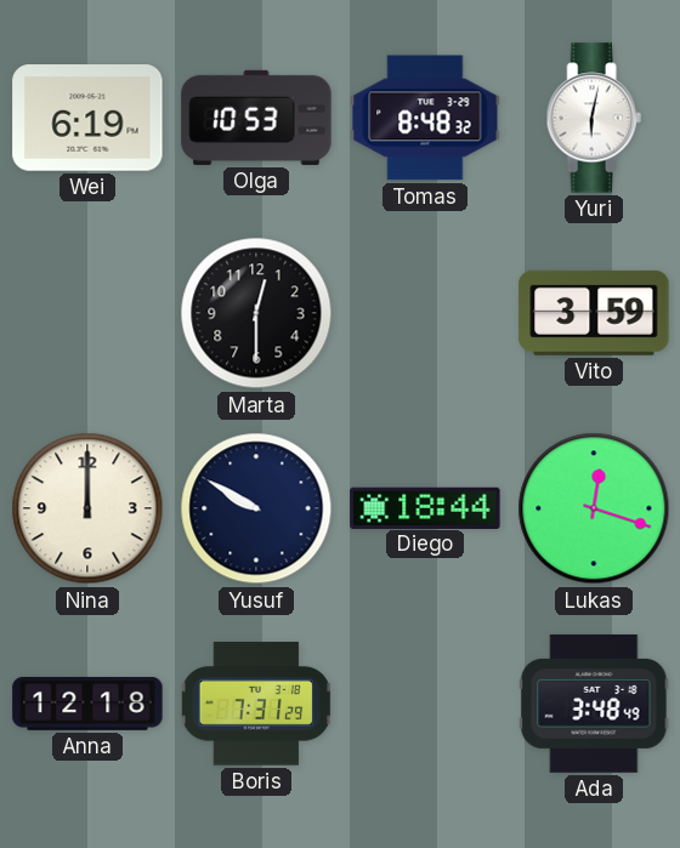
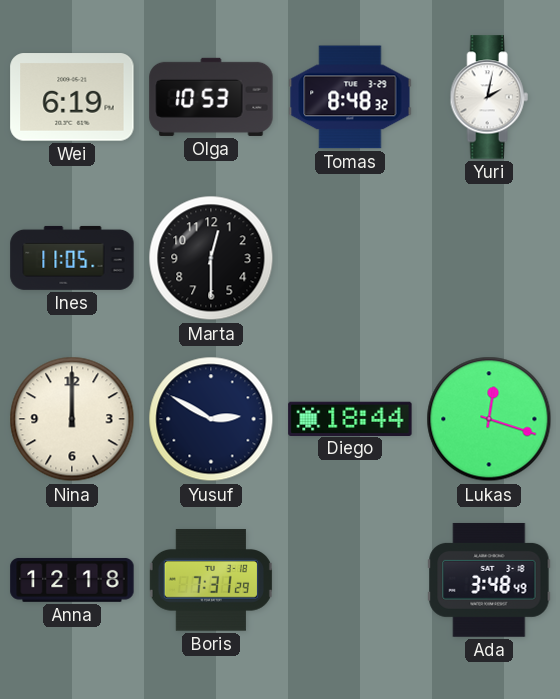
Yuri: 6:02 -> 2:02 (489, 97)
Ines: none -> 11:05 (72, 258)
Vito: 3:59 -> none (594, 313)
Yusuf: 9:50 -> 2:50 (211, 419)
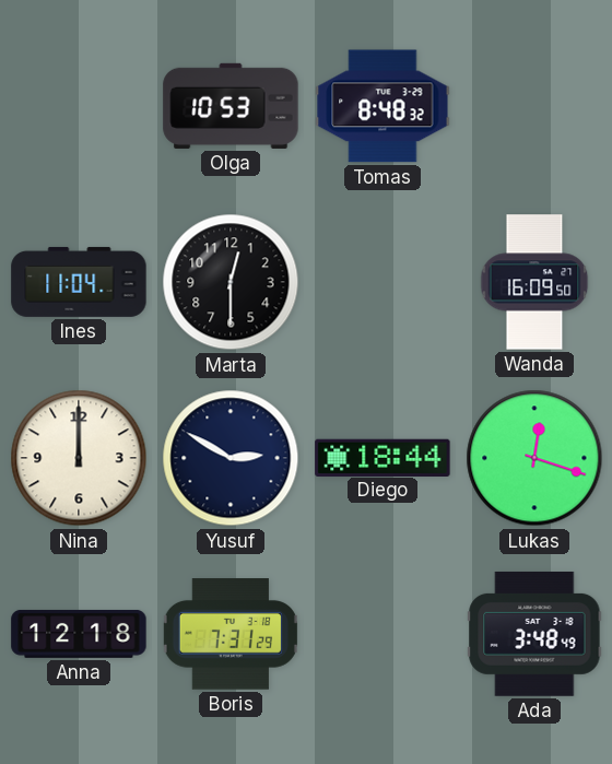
Wei: 6:19 -> none (72, 97)
Yuri: 2:02 -> none (489, 97)
Ines: 11:05 -> 11:04 (79, 282)
Wanda: none -> 16:09 (534, 282)
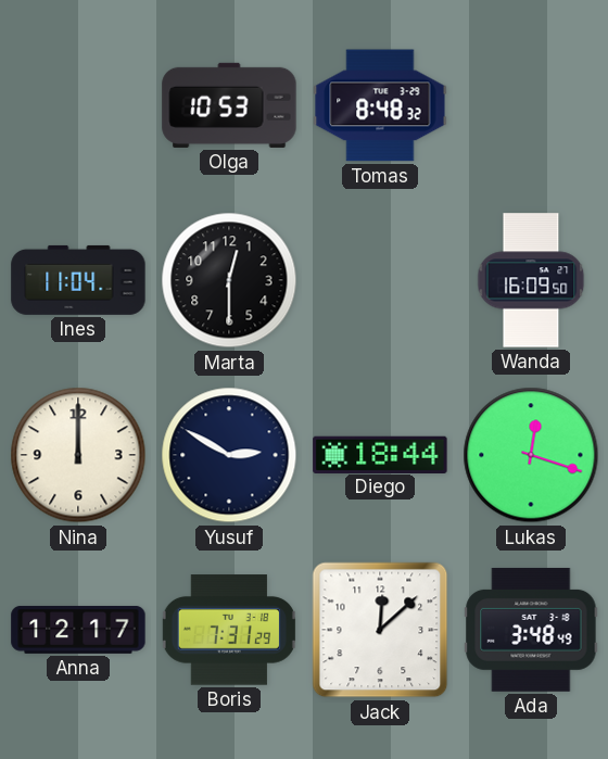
Anna: 12:18 -> 12:17 (78, 630)
Jack: none -> 12:08 (380, 630)
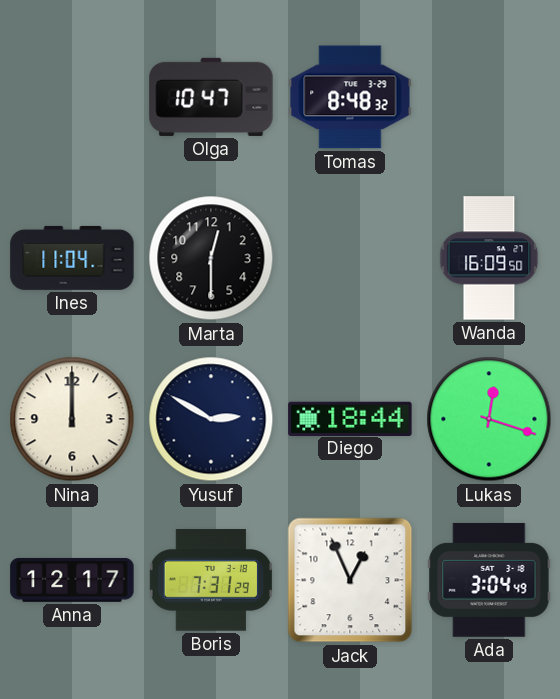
Olga: 10:53 -> 10:47 (211, 97)
Jack: 12:08 -> 12:56 (350, 580)
Ada: 3:48 -> 3:04 (489, 580)
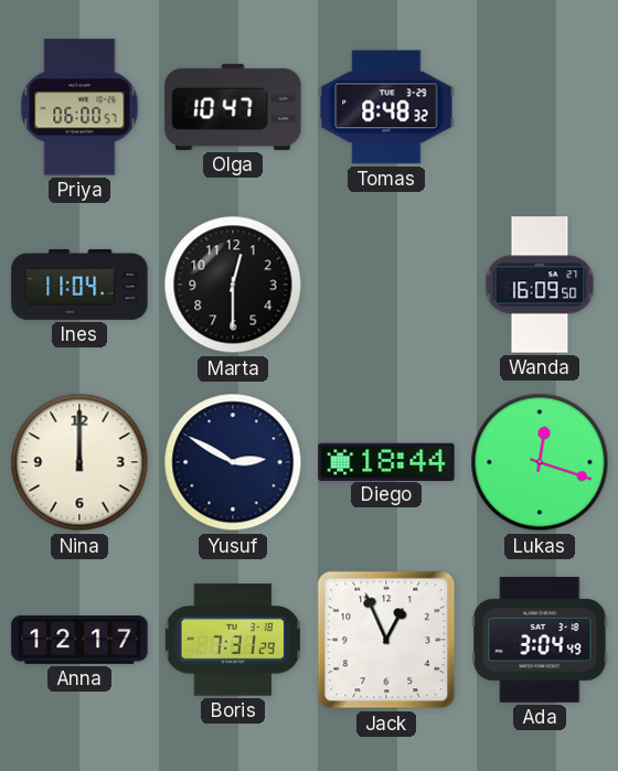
Priya: none -> 06:00 (79, 107)
